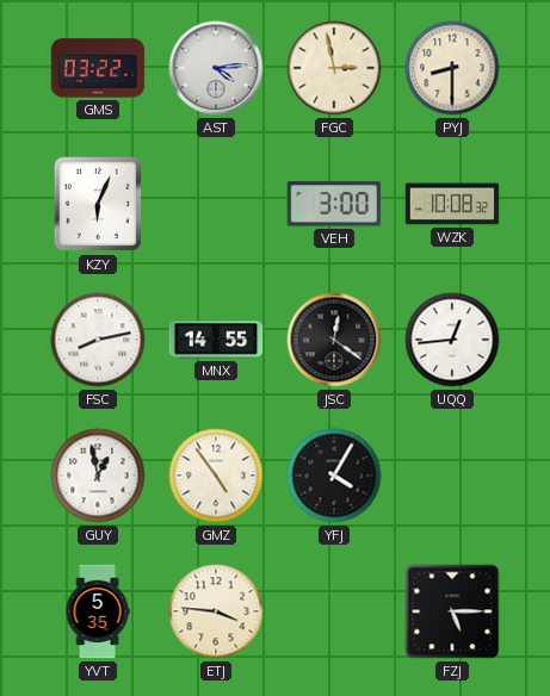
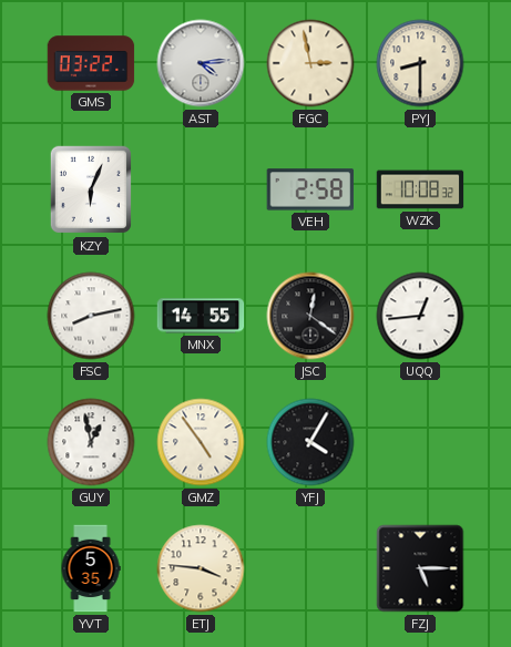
VEH: 3:00 -> 2:58 (309, 189)
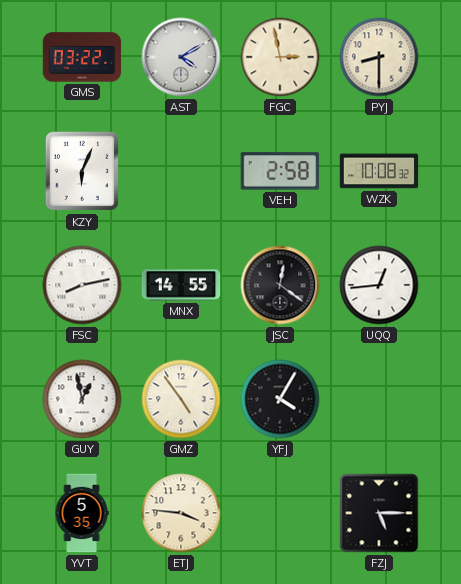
AST: 4:14 -> 4:10 (181, 57)
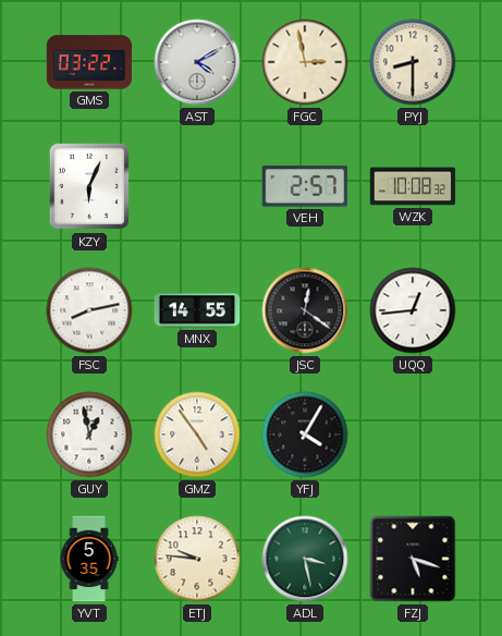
VEH: 2:58 -> 2:57 (304, 186)
ETJ: 3:46 -> 9:46 (197, 559)
ADL: none -> 3:28 (305, 559)
FZJ: 5:15 -> 5:18 (413, 559)
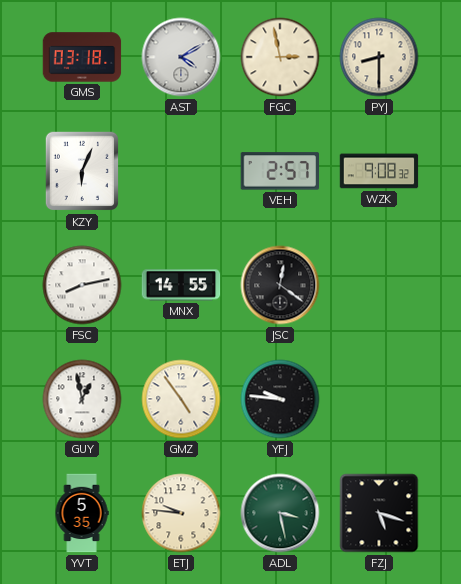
GMS: 03:22 -> 03:18 (82, 57)
WZK: 10:08 -> 9:08 (379, 171)
UQQ: 12:44 -> none (413, 310)
YFJ: 4:05 -> 9:46 (280, 399)
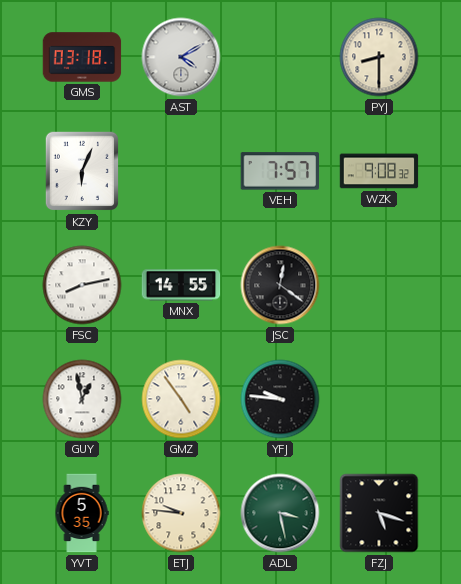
FGC: 2:58 -> none (280, 57)
VEH: 2:57 -> 7:57 (279, 171)
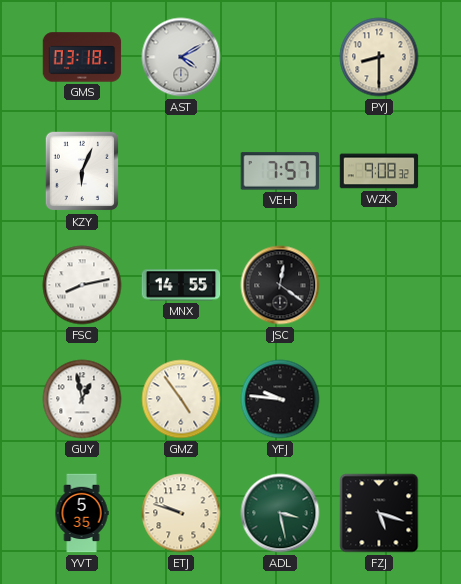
ETJ: 9:46 -> 9:48 (181, 513)
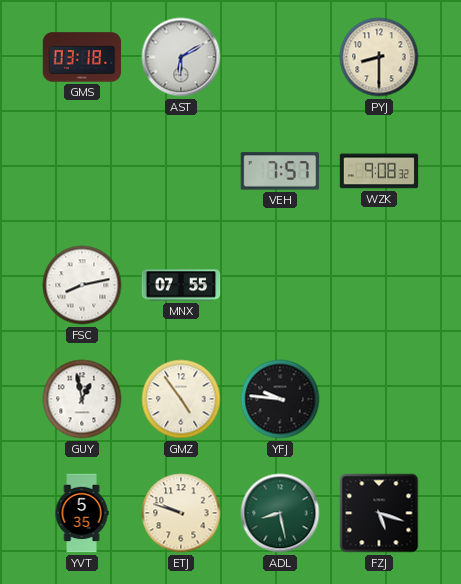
AST: 4:10 -> 6:10 (181, 57)
KZY: 6:04 -> none (81, 171)
MNX: 14:55 -> 07:55 (181, 285)
JSC: 12:21 -> none (280, 285)
ADL: 3:28 -> 8:28 (280, 513)
